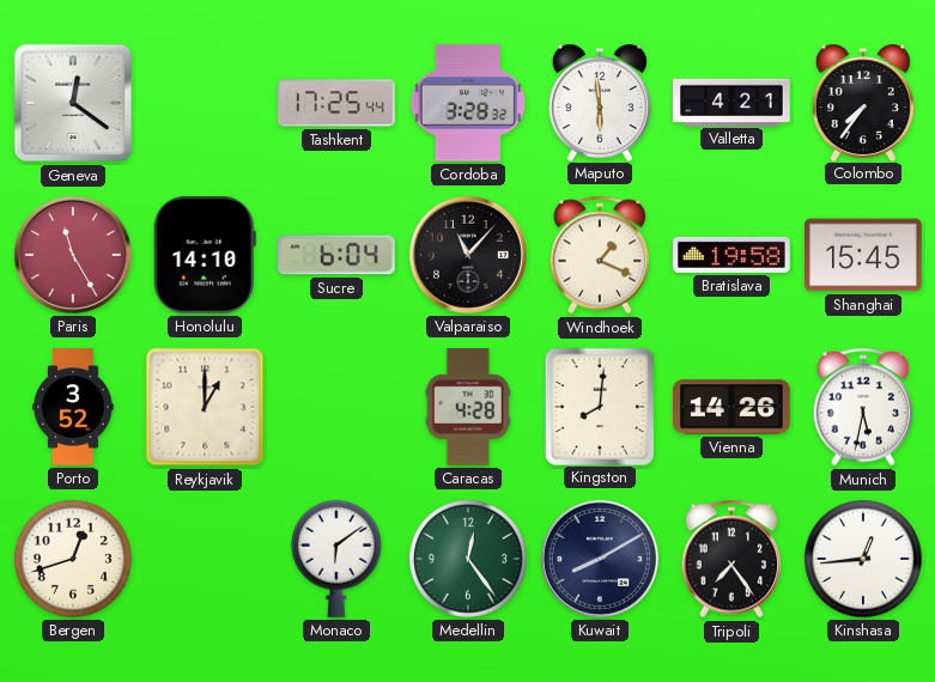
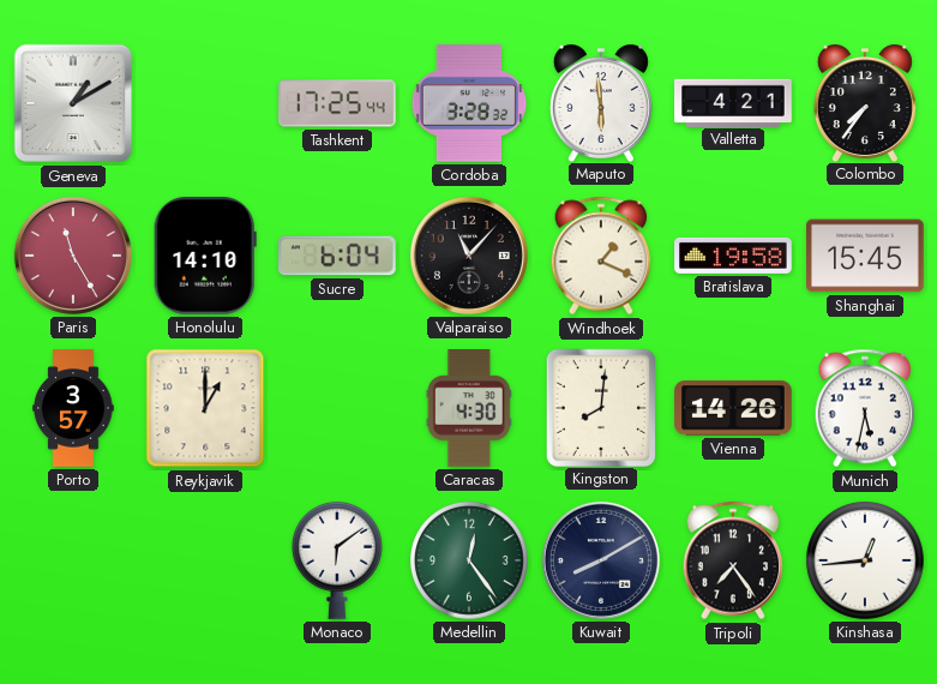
Geneva: 12:21 -> 1:10 (73, 103)
Porto: 3:52 -> 3:57 (73, 408)
Caracas: 4:28 -> 4:30 (469, 408)
Bergen: 12:42 -> none (73, 559)
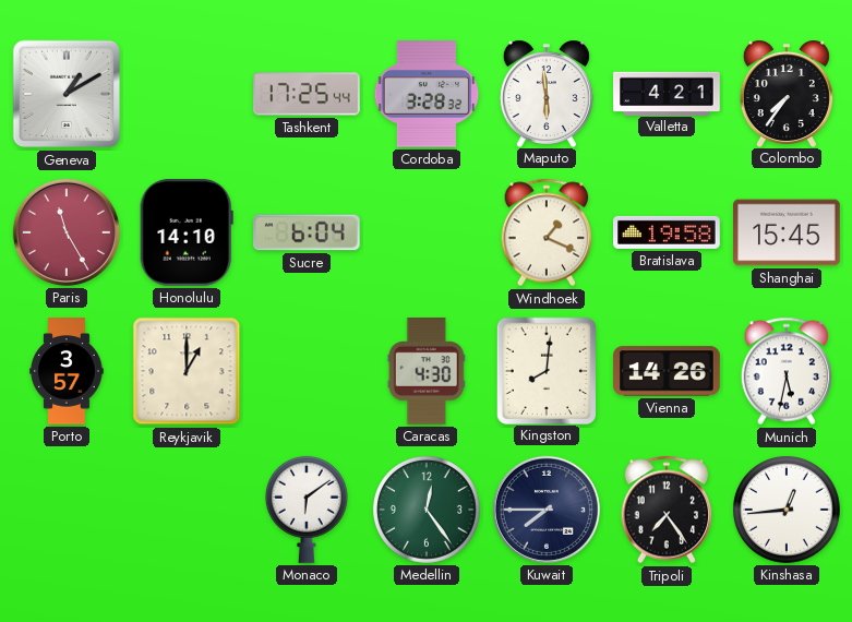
Valparaiso: 11:07 -> none (469, 256)
Kuwait: 8:10 -> 7:45 (547, 510)
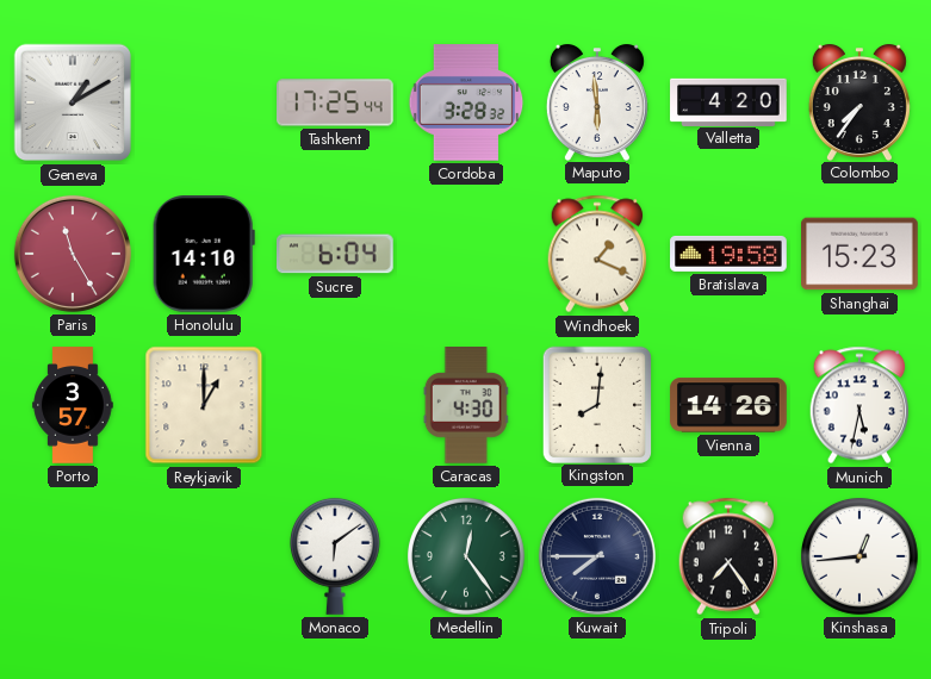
Valletta: 4:21 -> 4:20 (728, 101)
Shanghai: 15:45 -> 15:23 (861, 254)
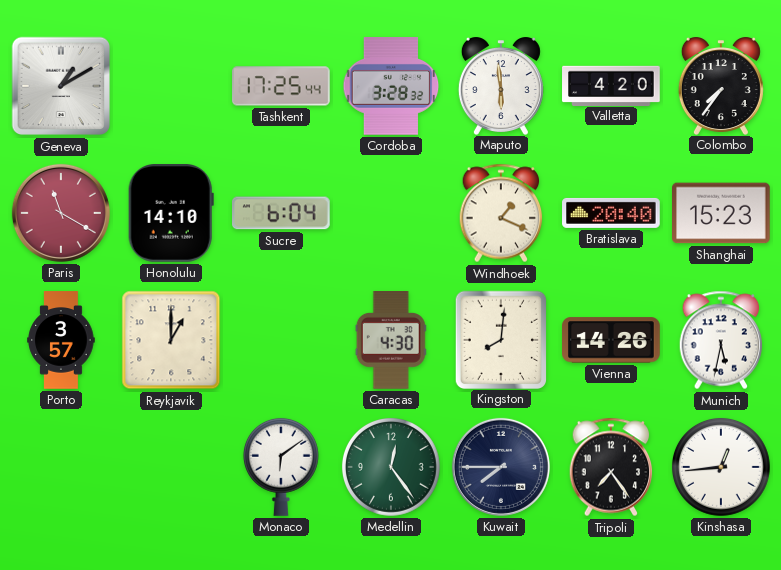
Paris: 11:25 -> 11:20 (61, 213)
Bratislava: 19:58 -> 20:40 (611, 213)
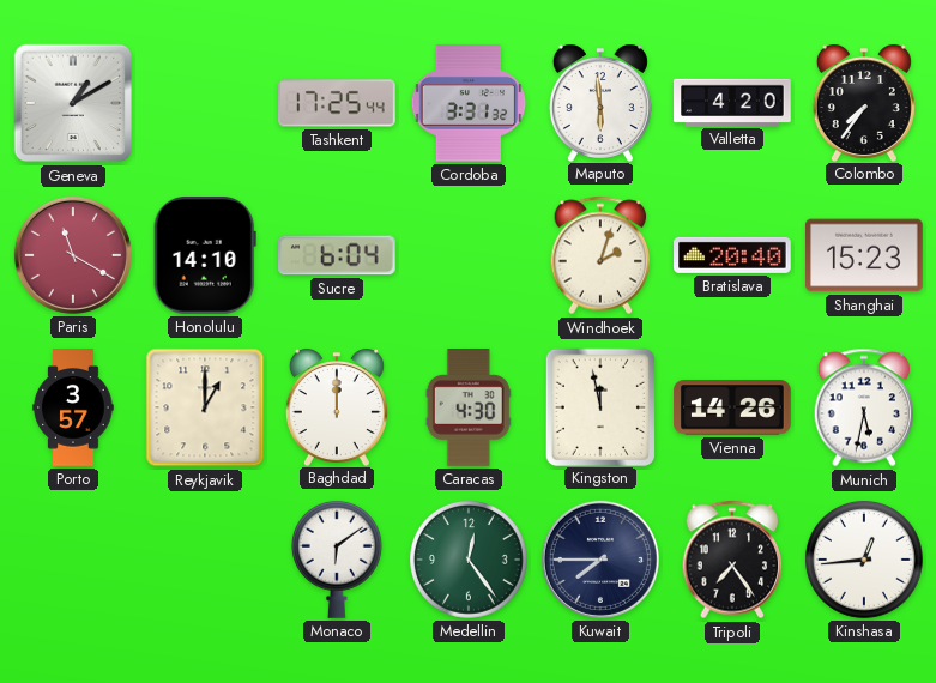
Cordoba: 3:28 -> 3:31 (469, 103)
Windhoek: 1:19 -> 2:03 (600, 255)
Baghdad: none -> 12:00 (337, 407)
Kingston: 8:01 -> 11:58 (599, 406)
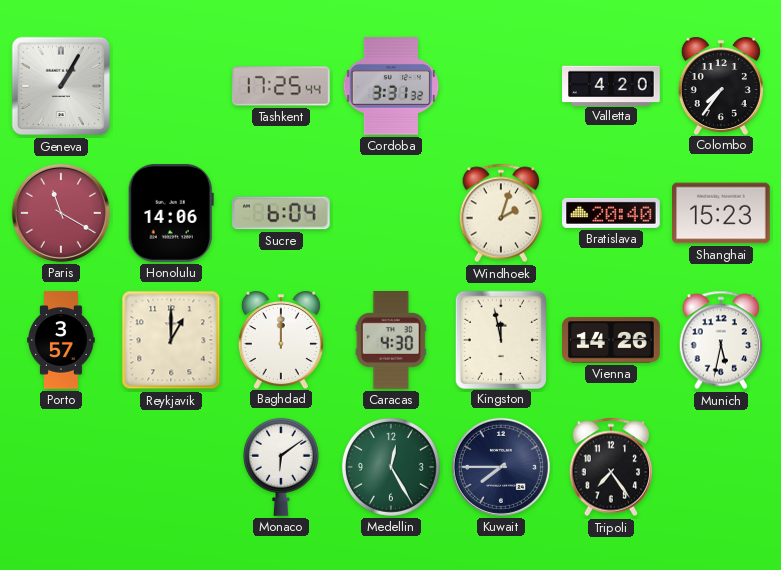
Geneva: 1:10 -> 1:05 (61, 86)
Maputo: 5:59 -> none (600, 103)
Honolulu: 14:10 -> 14:06 (171, 214)
Medellin: 12:24 -> 12:25 (391, 467)
Kinshasa: 12:44 -> none (864, 560)
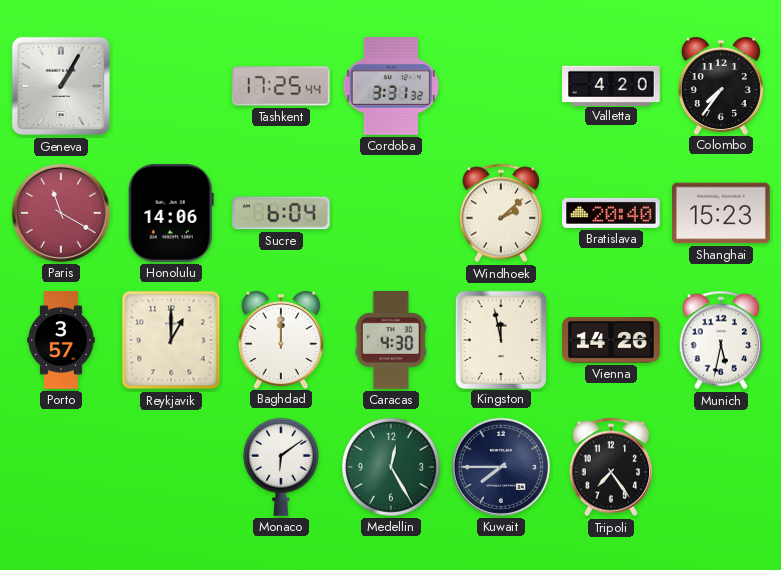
Windhoek: 2:03 -> 2:08 (501, 213)
